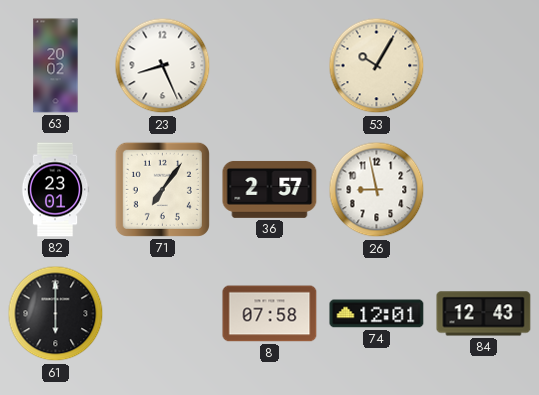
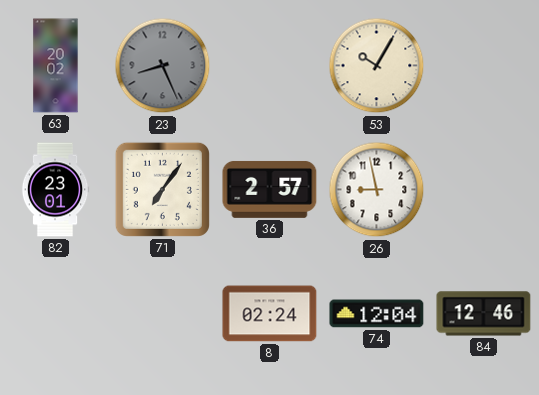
23 dial: white -> grey (163, 66)
61: 6:00 -> none (56, 314)
8: 07:58 -> 02:24 (270, 314)
74: 12:01 -> 12:04 (377, 314)
84: 12:43 -> 12:46 (484, 314)
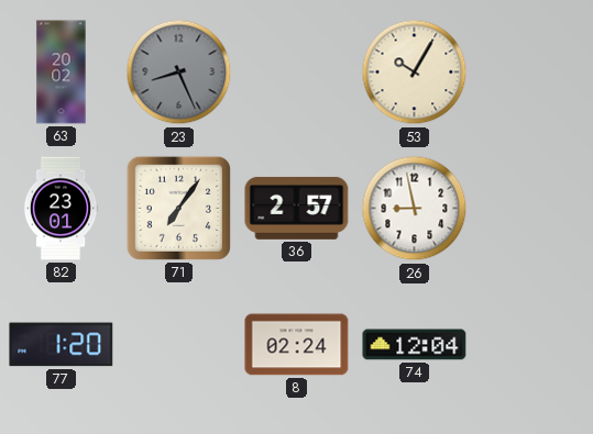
77: none -> 1:20 (62, 345)
84: 12:46 -> none (484, 314)
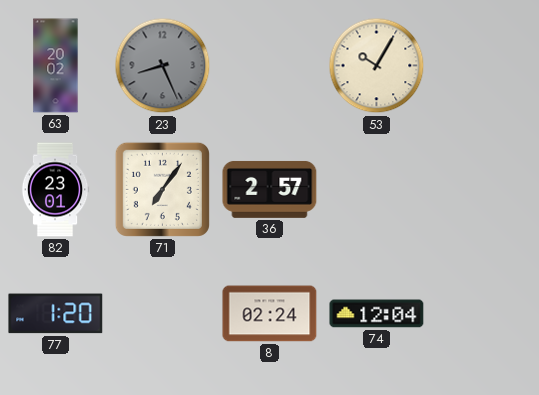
26: 8:58 -> none (415, 209)
